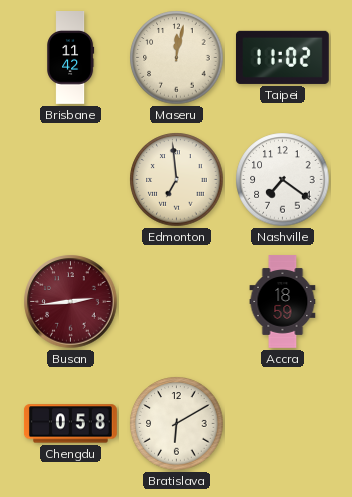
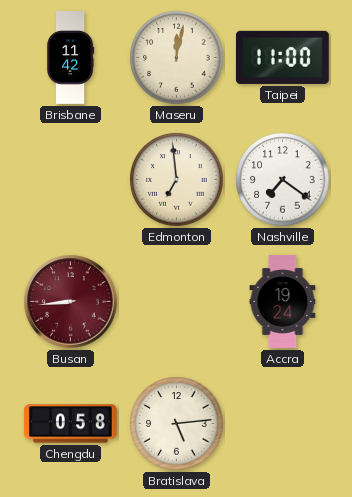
Taipei: 11:02 -> 11:00 (282, 57)
Busan: 2:44 -> 8:44 (71, 302)
Accra: 18:59 -> 19:24 (283, 302)
Bratislava: 6:10 -> 5:14 (177, 424)
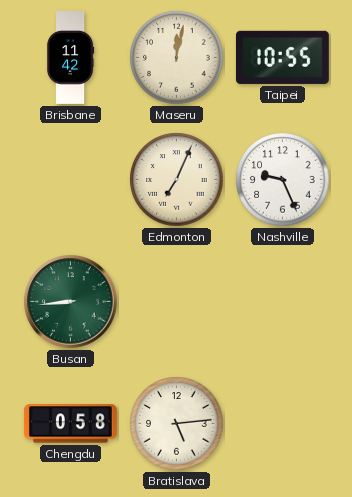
Taipei: 11:00 -> 10:55 (282, 57)
Edmonton: 6:59 -> 7:04 (177, 180)
Nashville: 7:21 -> 9:26 (283, 180)
Busan dial: burgundy -> green (71, 302)
Accra: 19:24 -> none (283, 302)
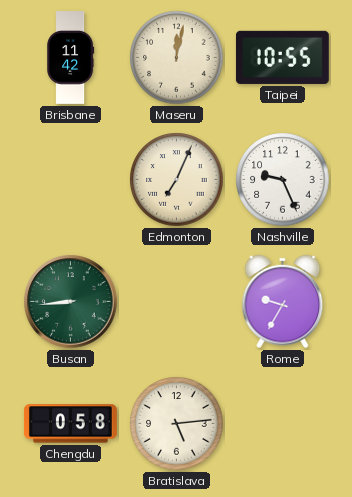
Rome: none -> 9:35 (283, 302)
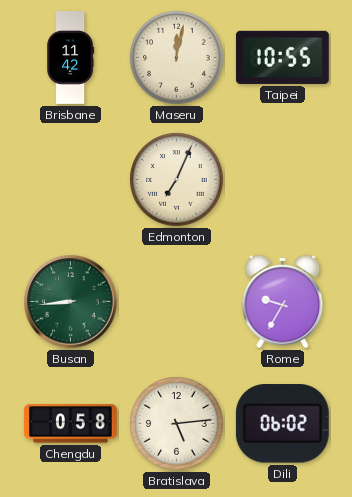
Nashville: 9:26 -> none (283, 180)
Dili: none -> 06:02 (282, 424)
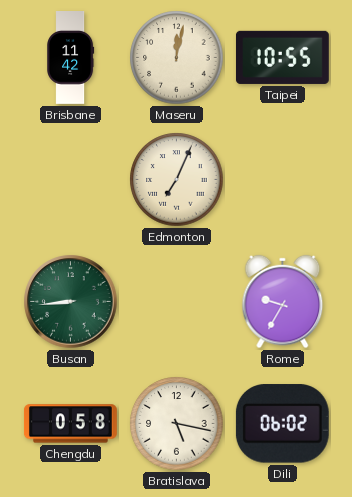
Bratislava: 5:14 -> 5:17 (177, 424)
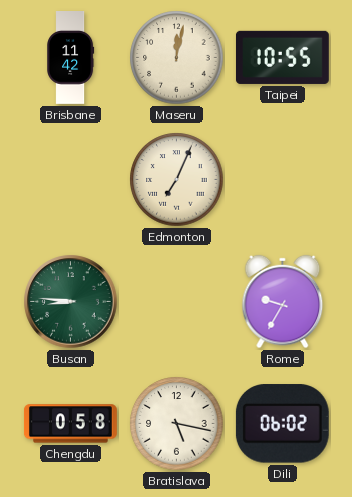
Busan: 8:44 -> 8:46 (71, 302)
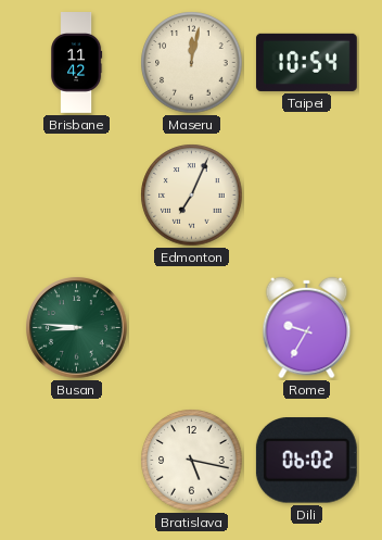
Taipei: 10:55 -> 10:54 (306, 62)
Chengdu: 0:58 -> none (71, 424)
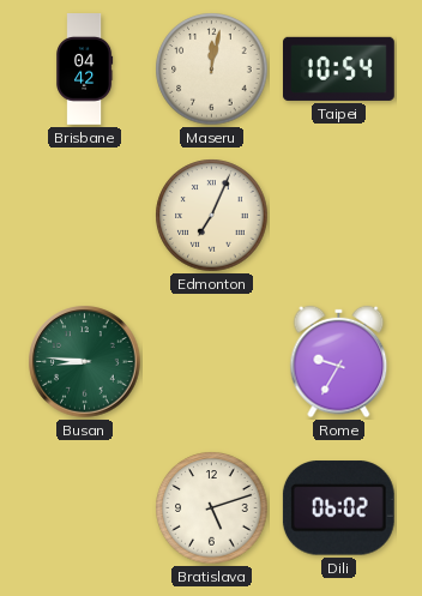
Brisbane: 11:42 -> 04:42 (85, 70)
Bratislava: 5:17 -> 5:12 (212, 508)
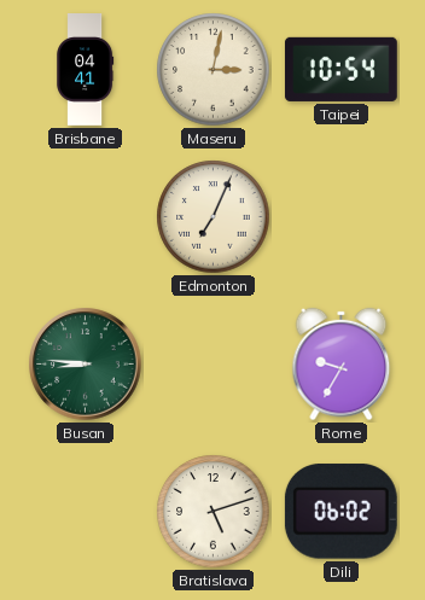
Brisbane: 04:42 -> 04:41 (86, 70)
Maseru: 12:02 -> 3:02 (214, 70)
